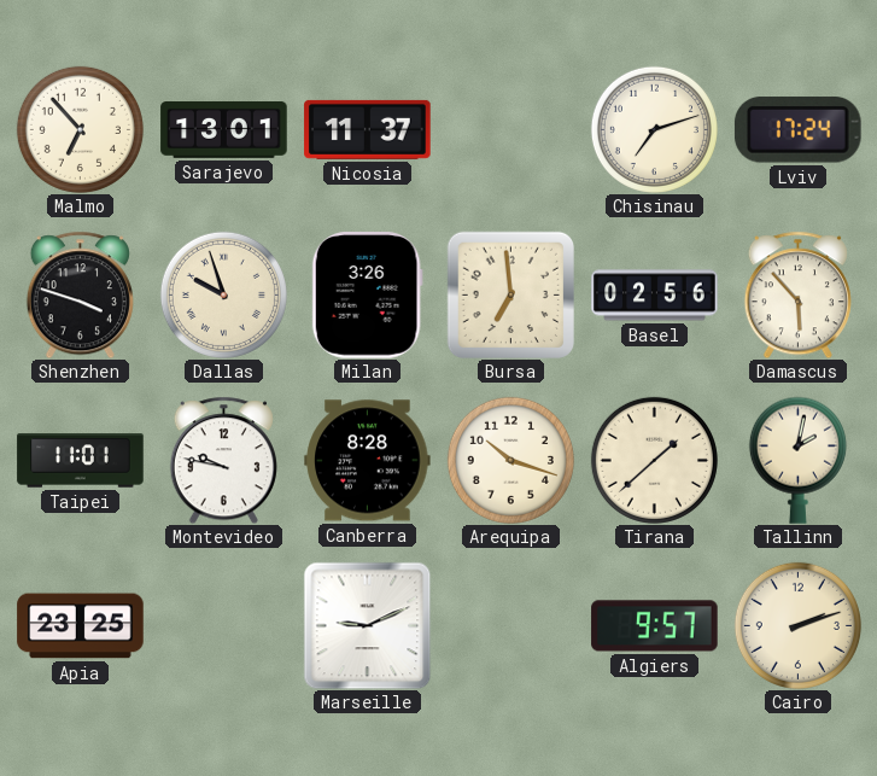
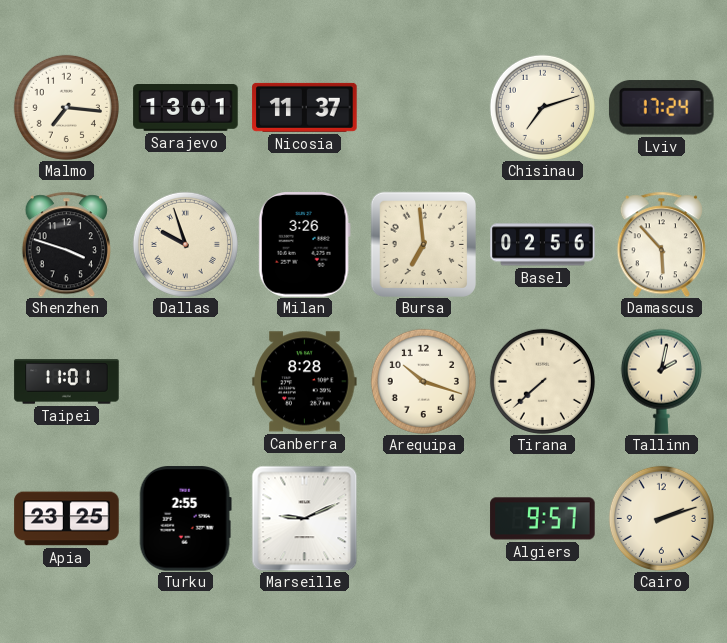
Malmo: 6:53 -> 7:16 (66, 107)
Montevideo: 9:47 -> none (223, 460)
Tirana: 1:38 -> 7:38 (542, 381)
Turku: none -> 2:55 (185, 519)
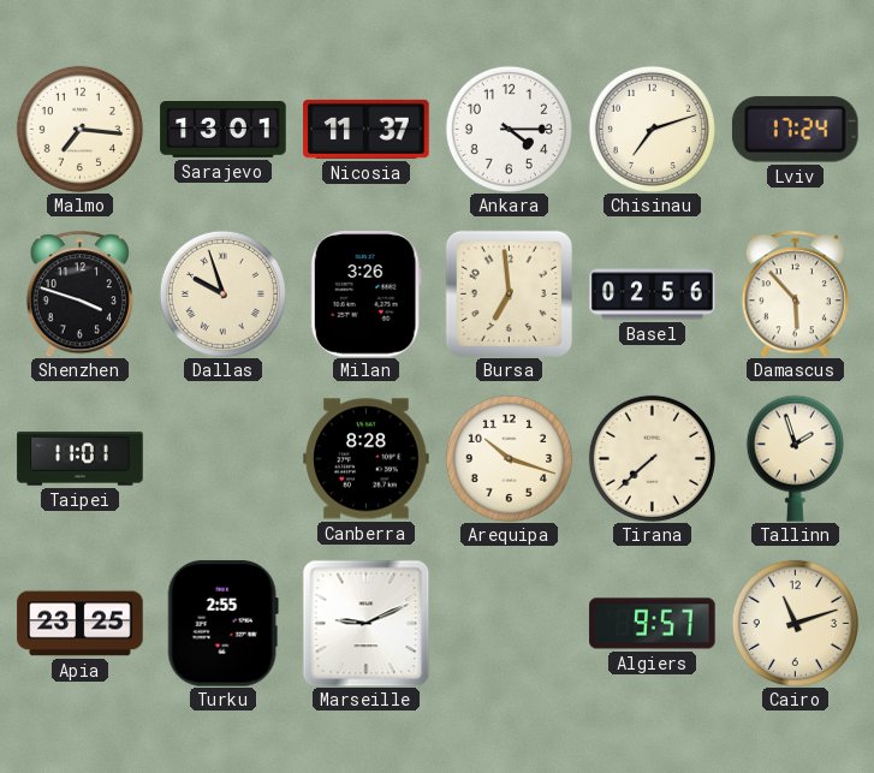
Ankara: none -> 4:15 (509, 129)
Tallinn: 2:02 -> 1:57 (795, 458)
Cairo: 2:12 -> 11:12 (795, 623)
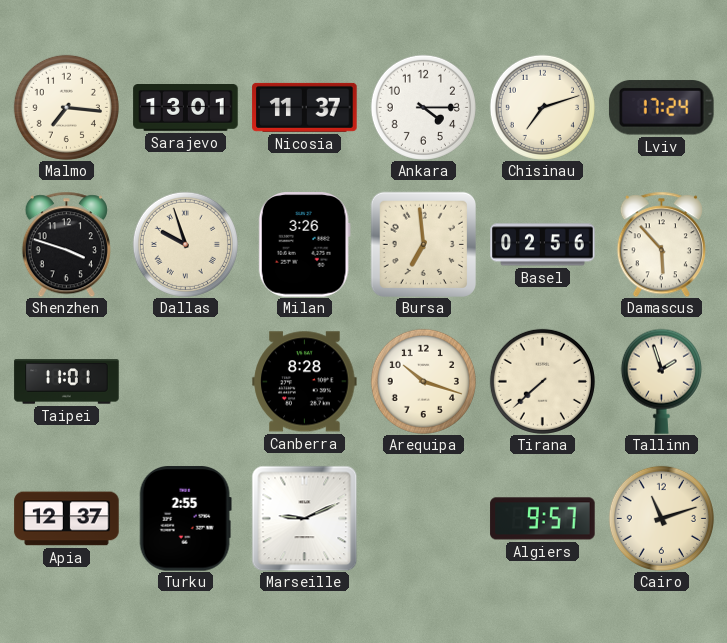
Apia: 23:25 -> 12:37 (67, 519)
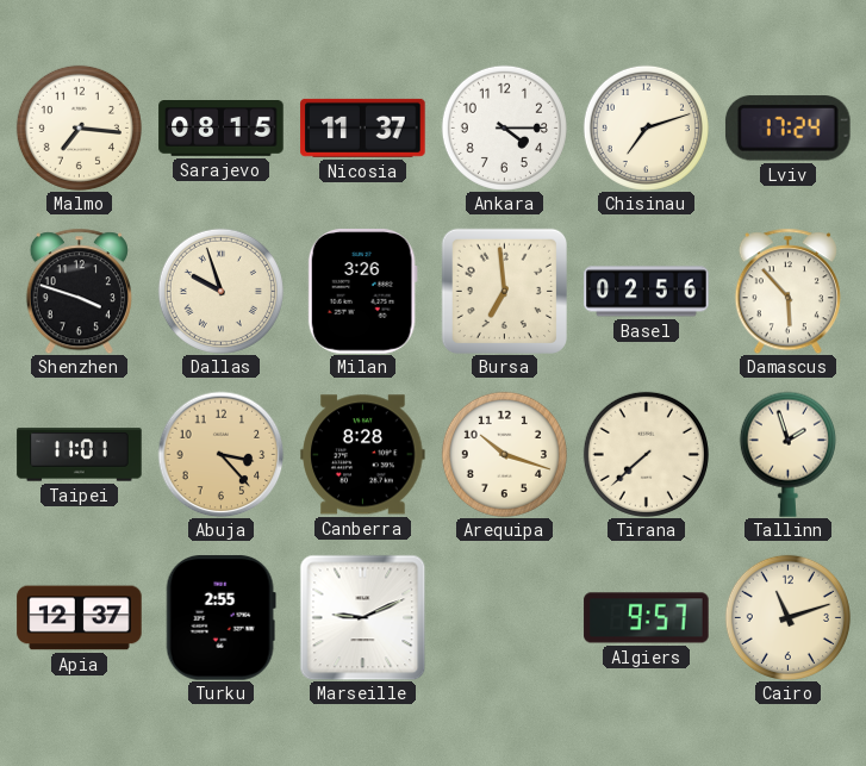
Sarajevo: 13:01 -> 08:15 (222, 129)
Abuja: none -> 3:23 (220, 454)
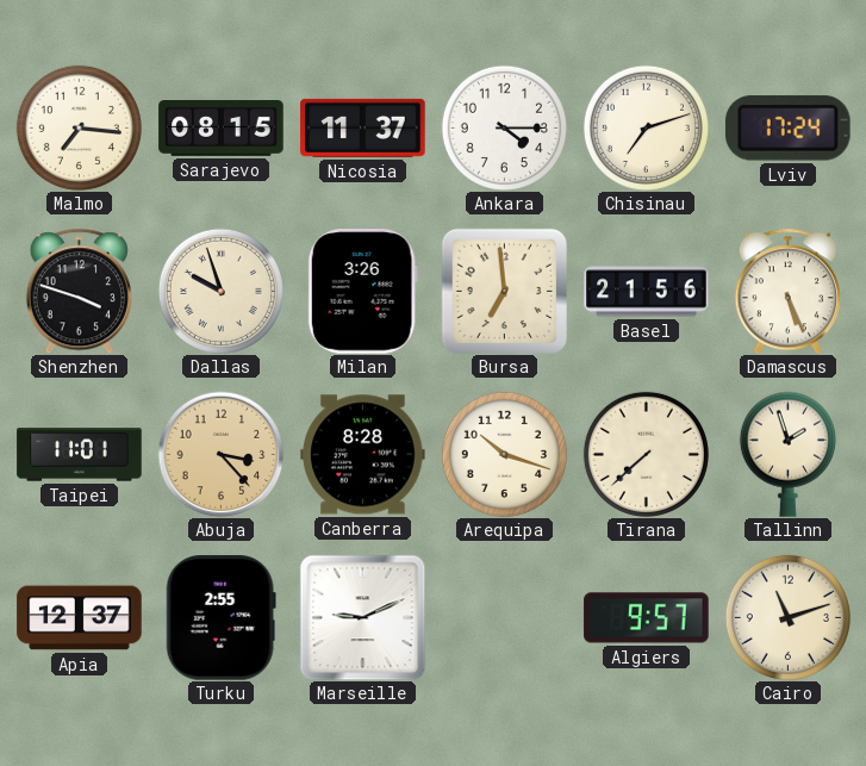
Basel: 02:56 -> 21:56 (647, 292)
Damascus: 5:53 -> 5:26 (787, 291)
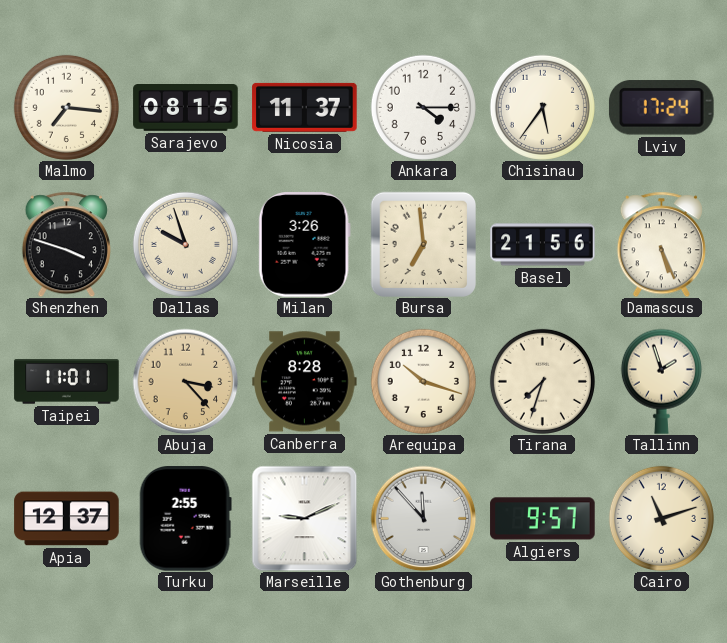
Chisinau: 7:12 -> 5:36 (542, 107)
Tirana: 7:38 -> 7:33 (542, 381)
Gothenburg: none -> 11:53 (423, 518)
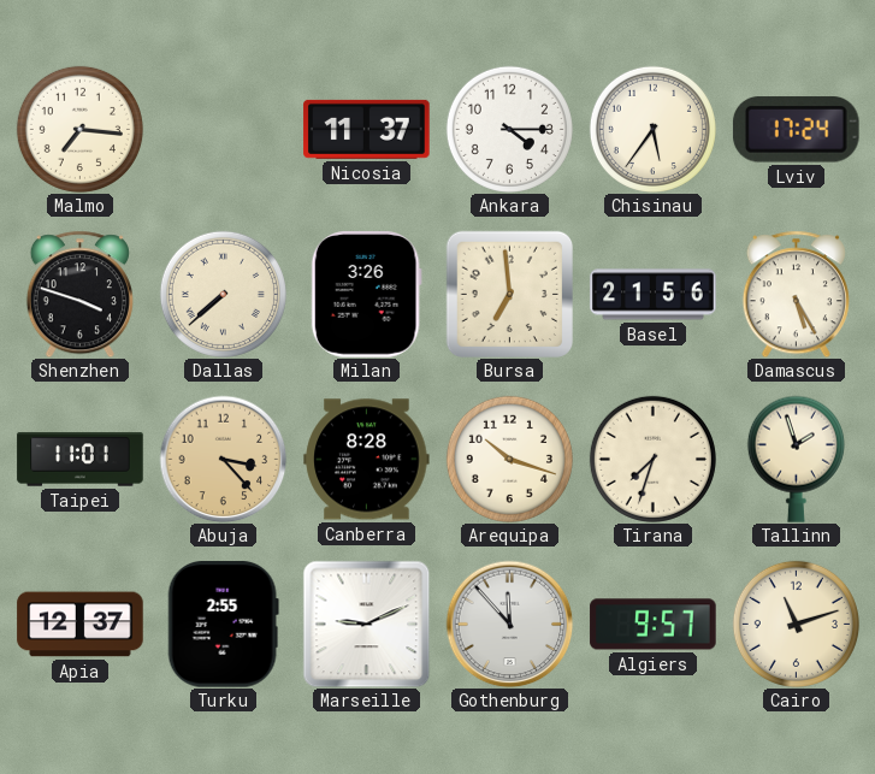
Sarajevo: 08:15 -> none (186, 108)
Dallas: 9:57 -> 7:38 (223, 294)
Damascus: 5:26 -> 5:25 (796, 294)
